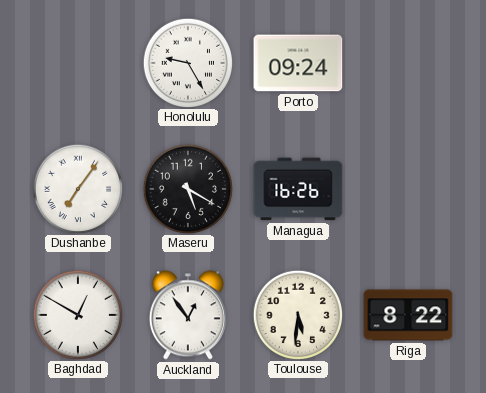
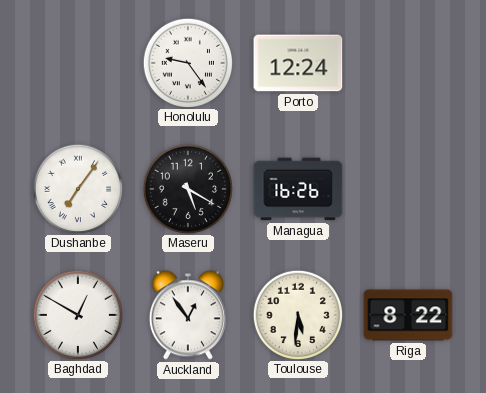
Honolulu: 9:25 -> 9:24 (187, 62)
Porto: 09:24 -> 12:24 (298, 63)
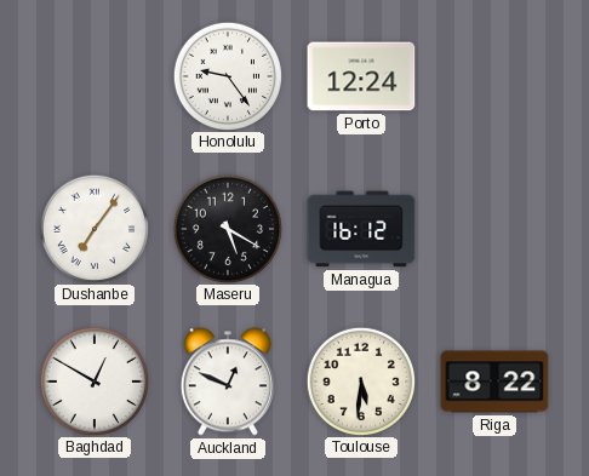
Managua: 16:26 -> 16:12 (361, 229)
Auckland: 12:54 -> 12:49 (228, 382)
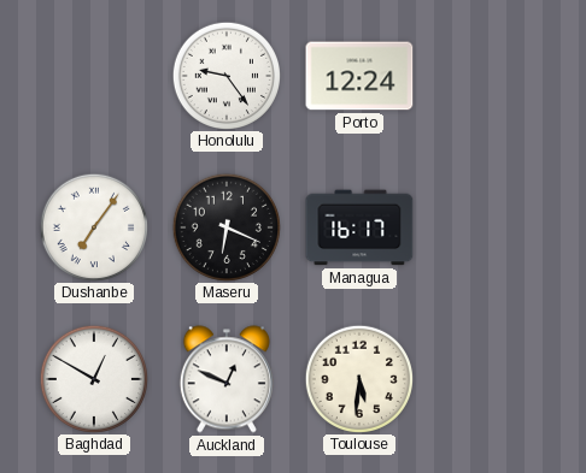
Maseru: 5:20 -> 6:19 (225, 226)
Managua: 16:12 -> 16:17 (359, 227)
Riga: 8:22 -> none (494, 382)
